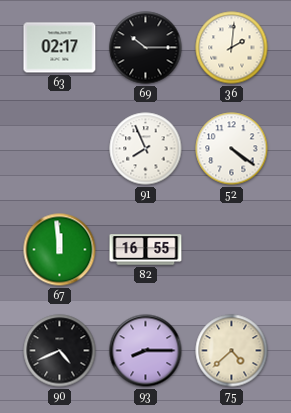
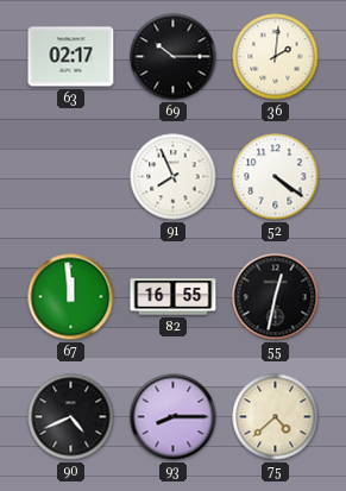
55: none -> 12:32 (276, 297)
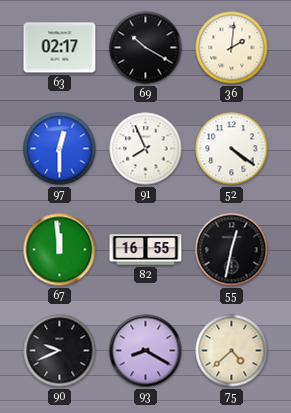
69: 10:15 -> 10:20 (146, 48)
97: none -> 12:30 (60, 149)
90: 4:41 -> 9:41 (60, 351)
93: 8:15 -> 8:20 (146, 351)
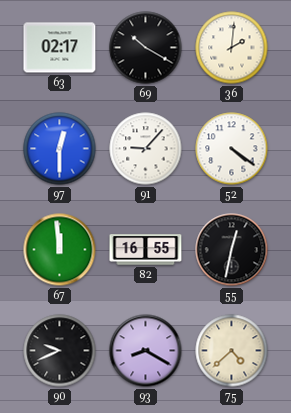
91: 7:56 -> 9:07 (146, 149)
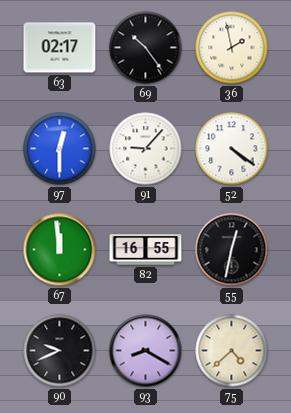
69: 10:20 -> 10:24 (146, 48)
36: 2:01 -> 1:58 (232, 48)
